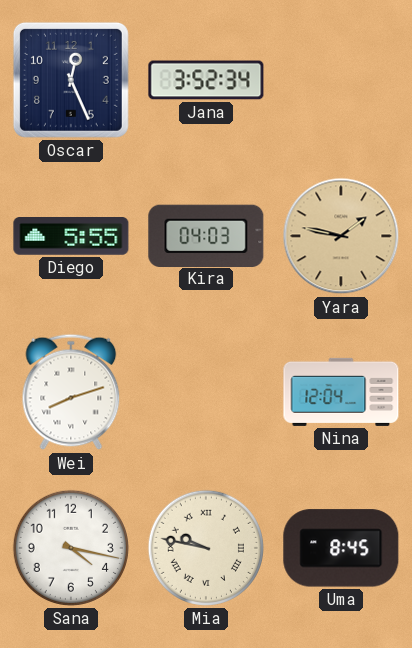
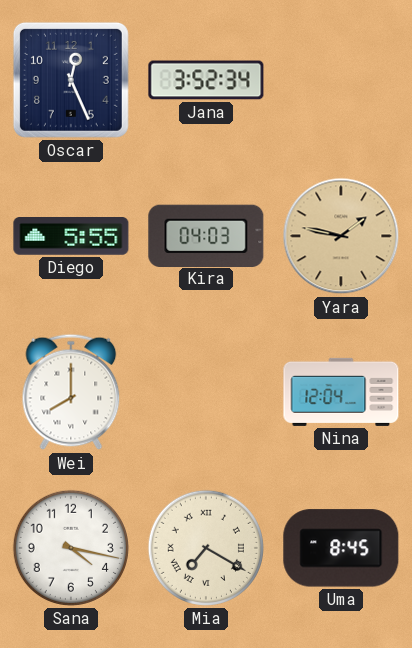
Wei: 8:12 -> 8:00 (71, 392)
Mia: 9:47 -> 7:20 (206, 548)
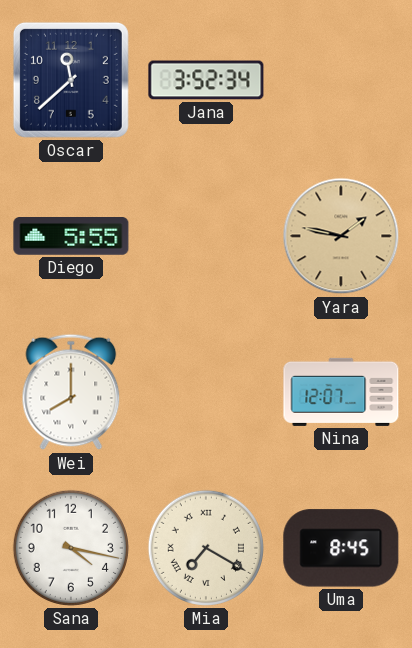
Oscar: 12:26 -> 11:38 (71, 80)
Kira: 04:03 -> none (206, 235)
Nina: 12:04 -> 12:07 (341, 392)
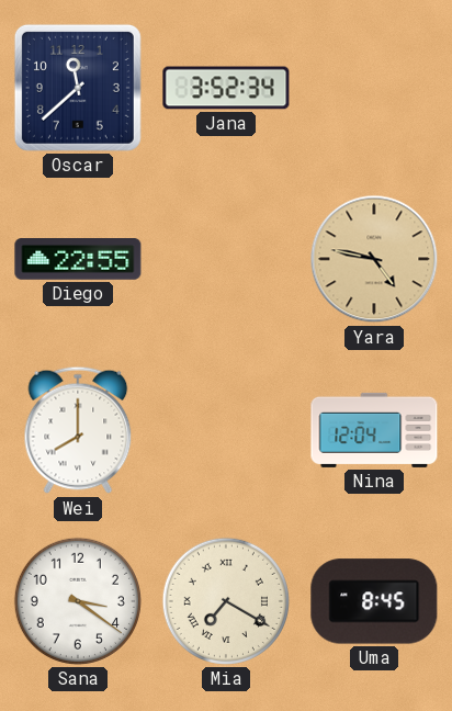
Diego: 5:55 -> 22:55 (78, 260)
Yara: 1:47 -> 4:47 (374, 259)
Nina: 12:07 -> 12:04 (374, 430)
Sana: 4:17 -> 3:21 (78, 601)
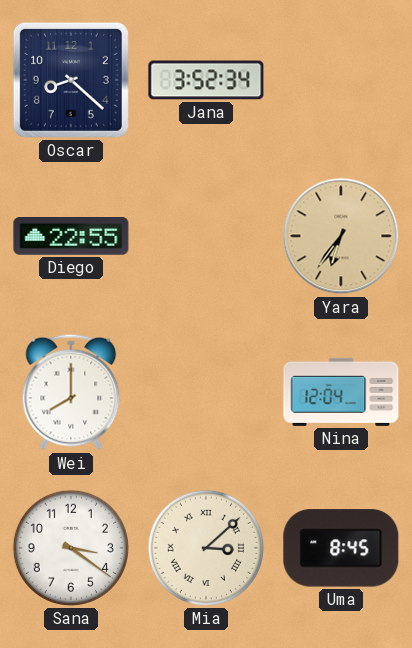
Oscar: 11:38 -> 8:22 (71, 80)
Yara: 4:47 -> 6:36 (341, 236)
Mia: 7:20 -> 3:08 (206, 548)
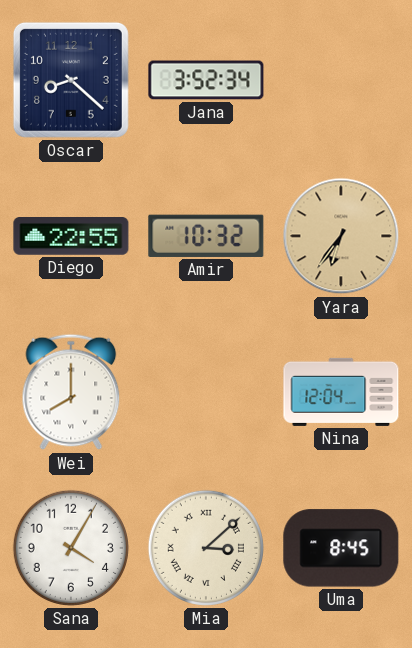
Amir: none -> 10:32 (206, 236)
Sana: 3:21 -> 4:05 (71, 548)
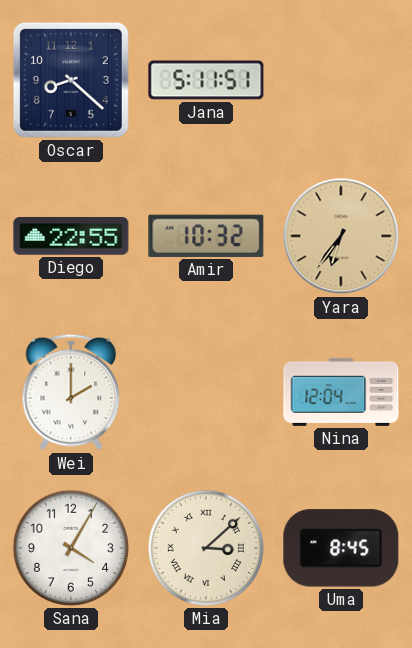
Jana: 3:52 -> 5:11 (206, 80)
Wei: 8:00 -> 2:00 (71, 392)
